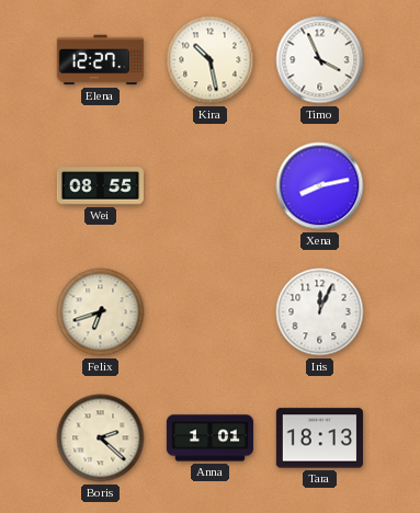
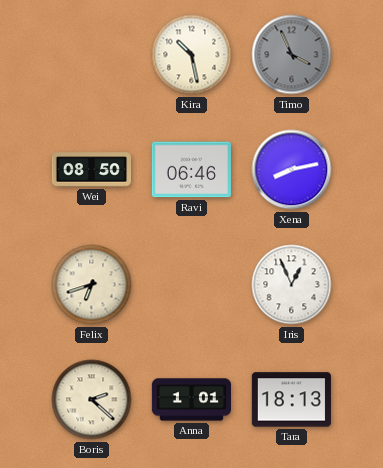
Elena: 12:27 -> none (100, 60)
Timo dial: white -> grey (292, 55)
Wei: 08:55 -> 08:50 (91, 170)
Ravi: none -> 06:46 (191, 170)
Iris: 12:04 -> 12:56 (292, 285)
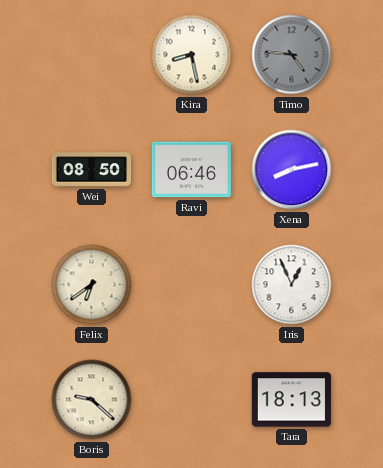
Kira: 10:28 -> 8:28 (192, 55)
Timo: 3:56 -> 4:46 (292, 55)
Felix: 6:42 -> 6:39 (92, 285)
Boris: 2:22 -> 9:22 (92, 400)
Anna: 1:01 -> none (191, 400)
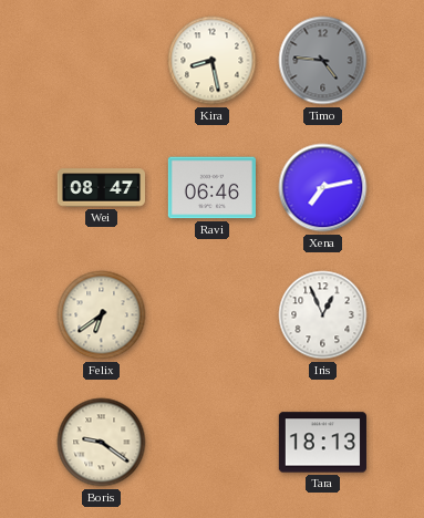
Wei: 08:50 -> 08:47 (101, 188)
Xena: 8:13 -> 7:13 (323, 188)
Boris: 9:22 -> 9:21 (102, 443)
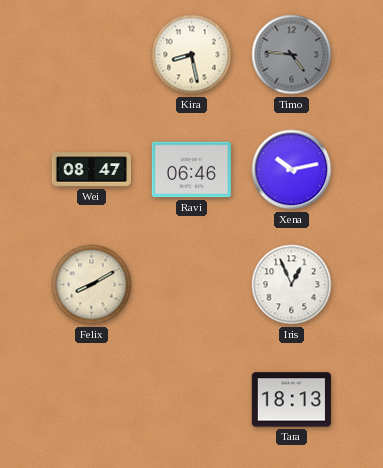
Xena: 7:13 -> 10:13 (292, 170)
Felix: 6:39 -> 8:10 (92, 285)
Boris: 9:21 -> none (102, 443)
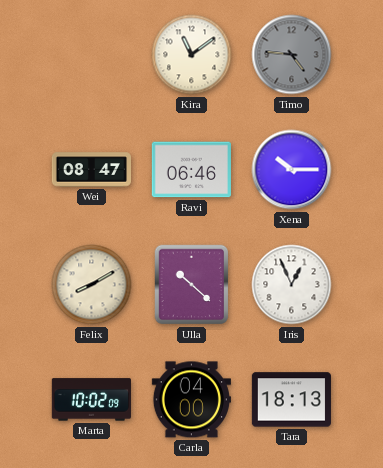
Kira: 8:28 -> 11:09 (192, 55)
Xena: 10:13 -> 10:15 (292, 170)
Ulla: none -> 10:22 (192, 285)
Marta: none -> 10:02 (91, 400)
Carla: none -> 04:00 (191, 400)
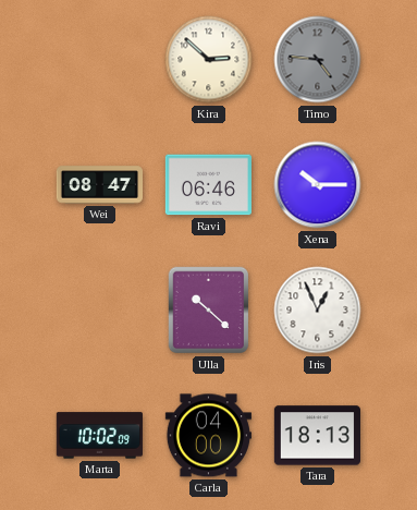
Kira: 11:09 -> 2:52 (209, 60)
Felix: 8:10 -> none (92, 285)
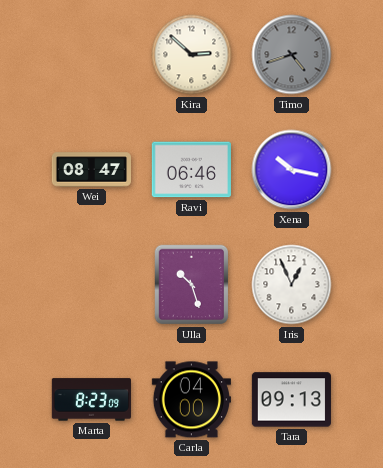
Timo: 4:46 -> 4:42 (292, 55)
Xena: 10:15 -> 10:17 (292, 170)
Ulla: 10:22 -> 10:27 (192, 285)
Marta: 10:02 -> 8:23 (91, 400)
Tara: 18:13 -> 09:13 (291, 400)
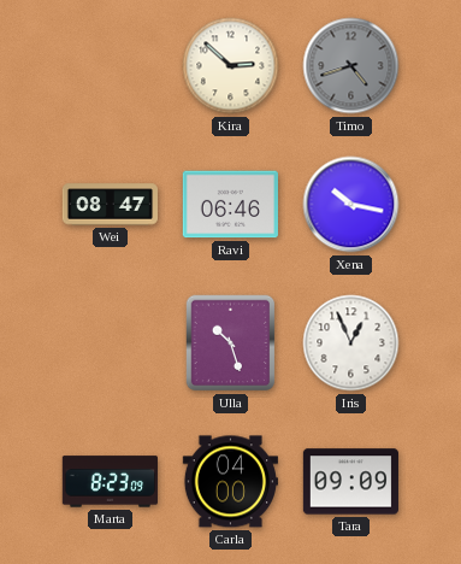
Tara: 09:13 -> 09:09 (350, 482)
